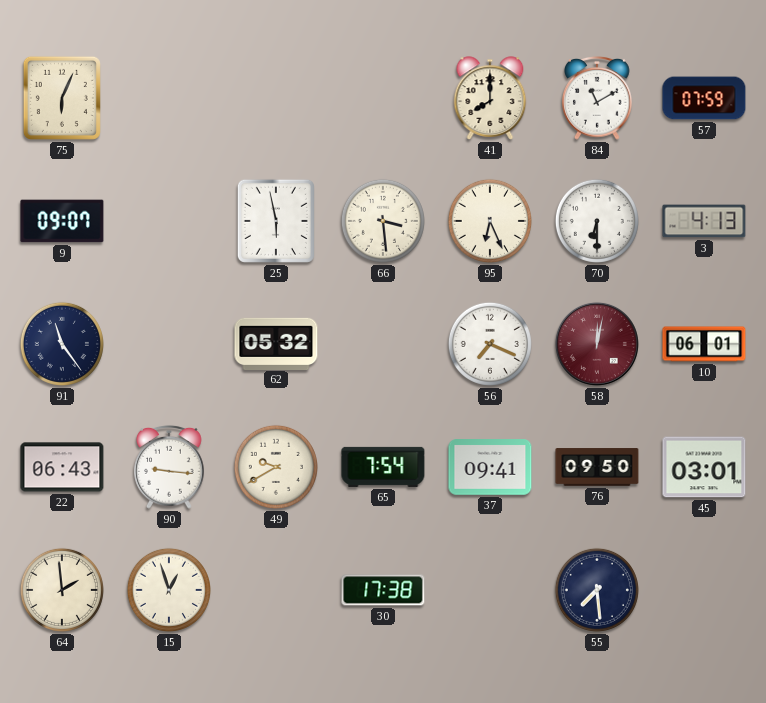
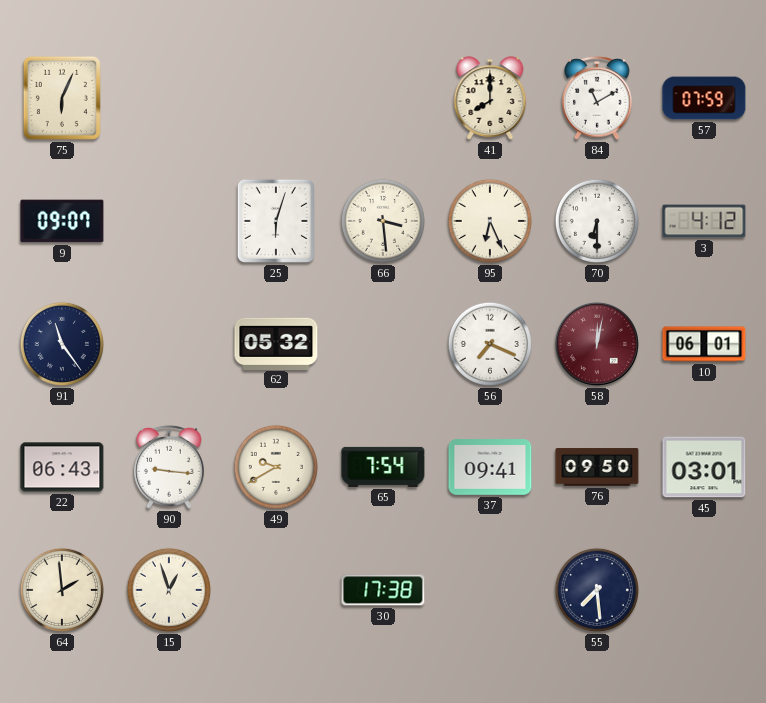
25: 5:58 -> 6:03 (276, 221)
3: 4:13 -> 4:12 (704, 221)
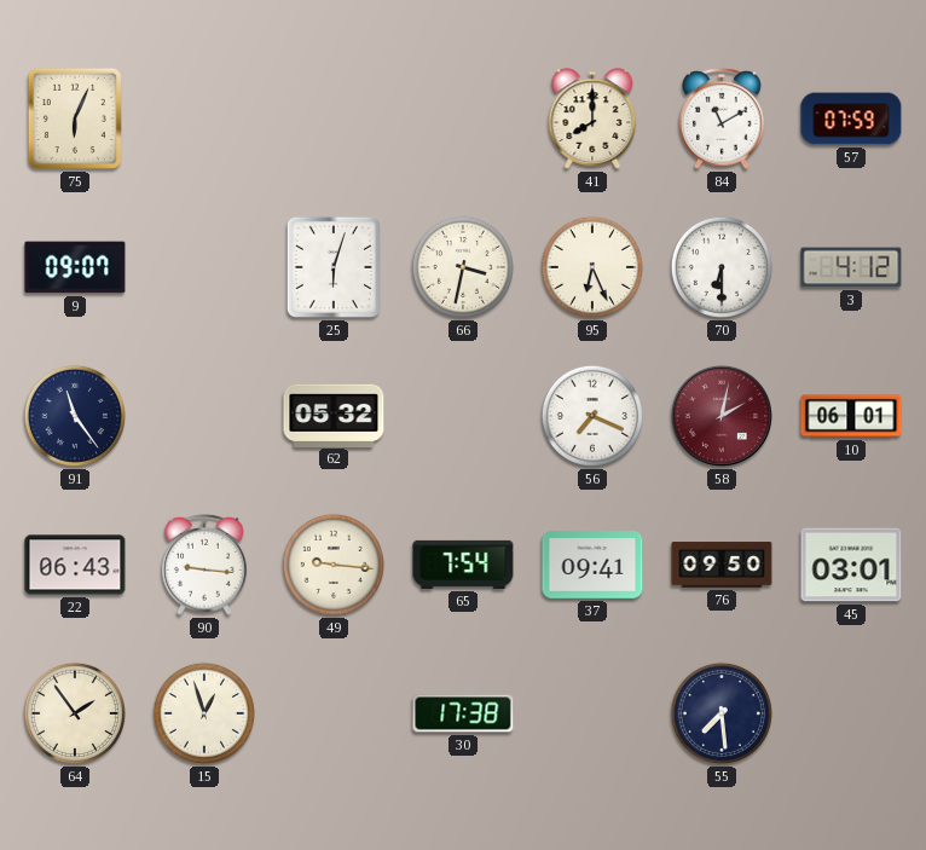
66: 3:29 -> 3:32 (463, 267)
58: 12:02 -> 2:02 (722, 416)
49: 9:40 -> 9:16 (334, 565)
64: 1:59 -> 1:54 (75, 713)
